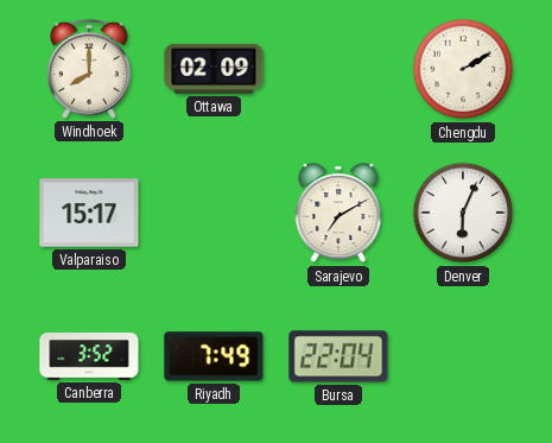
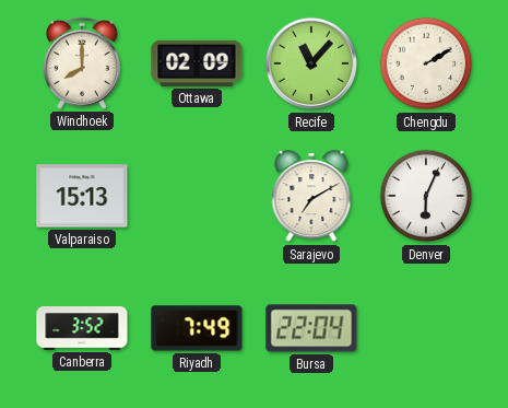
Recife: none -> 11:07 (311, 63)
Valparaiso: 15:17 -> 15:13 (82, 196)
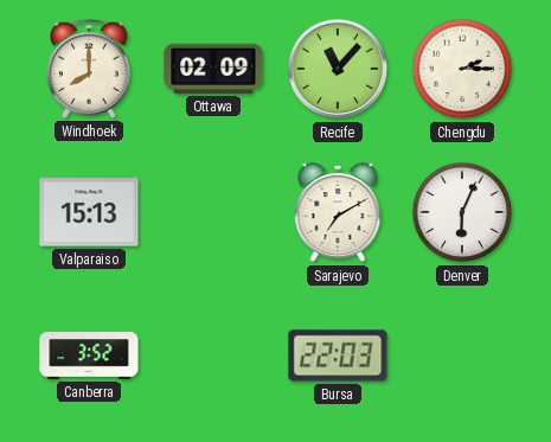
Chengdu: 2:10 -> 2:15 (462, 69)
Riyadh: 7:49 -> none (197, 328)
Bursa: 22:04 -> 22:03 (338, 355)
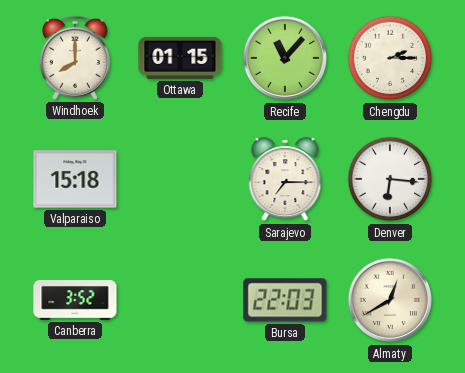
Ottawa: 02:09 -> 01:15 (180, 58)
Valparaiso: 15:13 -> 15:18 (75, 179)
Sarajevo: 7:10 -> 7:15 (285, 180)
Denver: 6:04 -> 6:16 (390, 179)
Almaty: none -> 12:40 (390, 300)
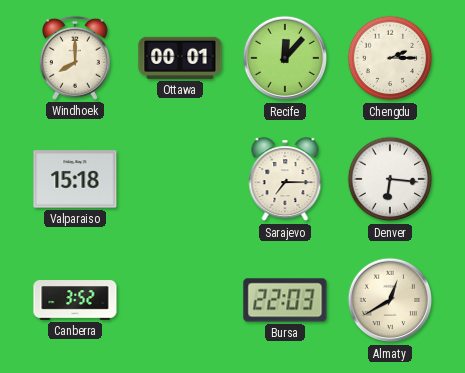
Ottawa: 01:15 -> 00:01 (180, 58)
Recife: 11:07 -> 12:07 (285, 58)
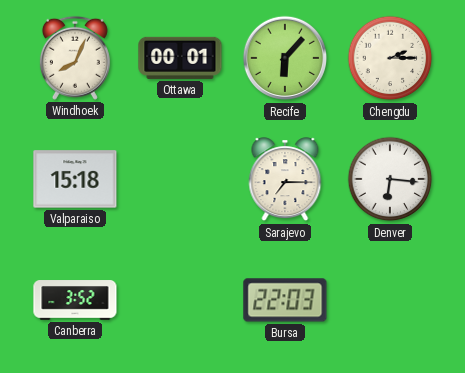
Windhoek: 8:00 -> 8:04 (75, 58)
Recife: 12:07 -> 6:07 (285, 58)
Almaty: 12:40 -> none (390, 300)
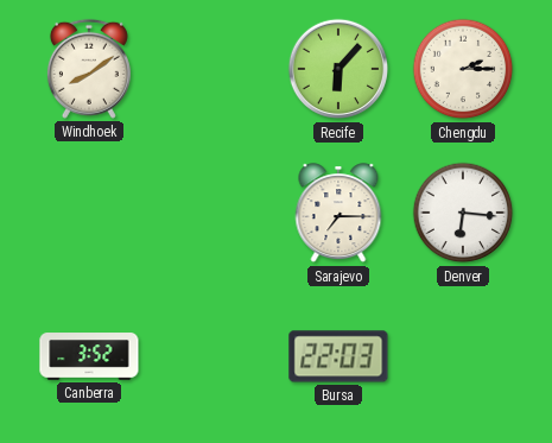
Windhoek: 8:04 -> 8:09 (89, 69)
Ottawa: 00:01 -> none (180, 58)
Valparaiso: 15:18 -> none (75, 179)
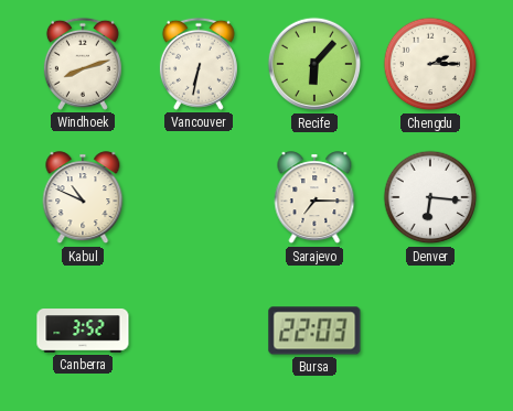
Windhoek: 8:09 -> 8:12 (83, 64)
Vancouver: none -> 6:32 (199, 64)
Kabul: none -> 10:49 (83, 198)
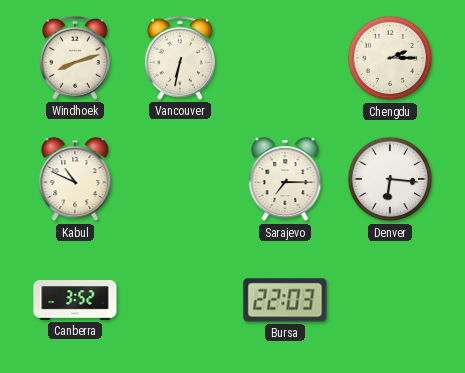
Recife: 6:07 -> none (314, 64)
